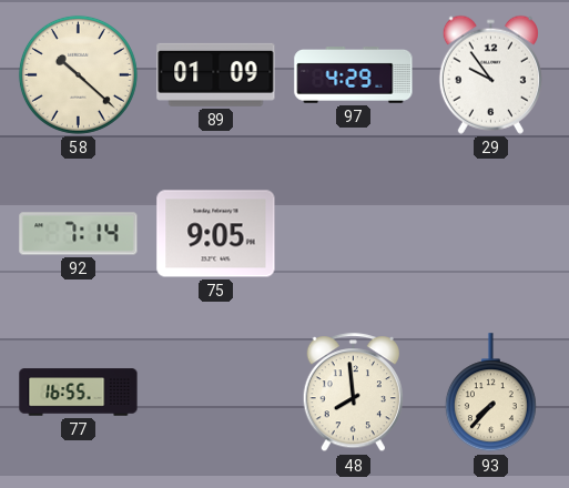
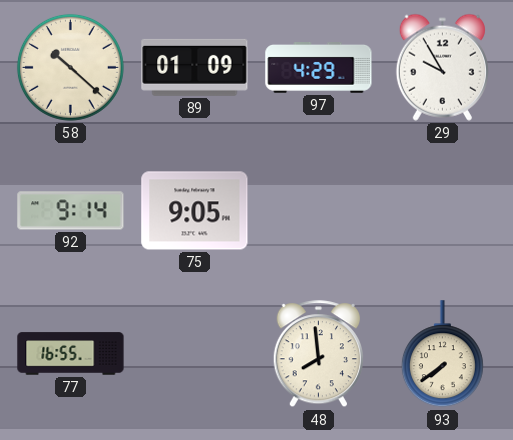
29: 9:54 -> 9:55 (442, 67)
92: 7:14 -> 9:14 (71, 211)
93: 7:37 -> 7:39 (442, 354)
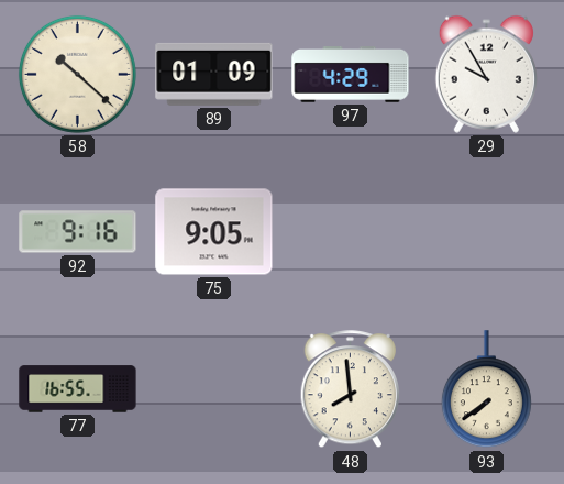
92: 9:14 -> 9:16 (78, 232)
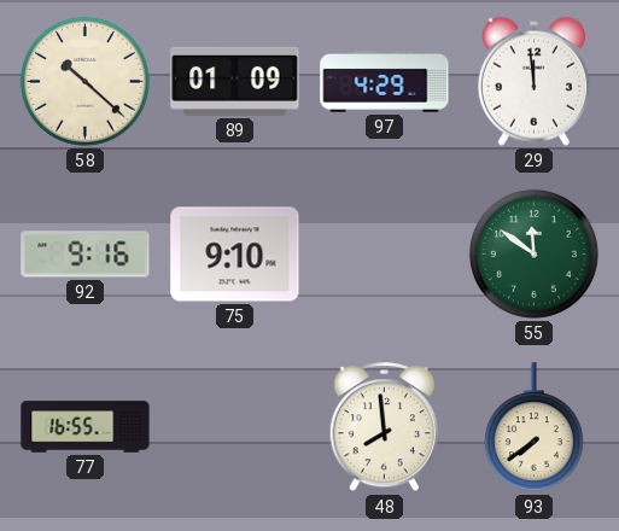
29: 9:55 -> 11:59 (533, 81)
75: 9:05 -> 9:10 (235, 255)
55: none -> 11:51 (533, 253)
